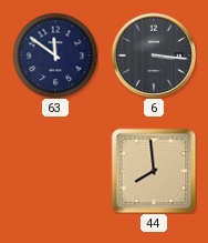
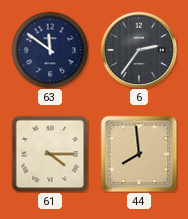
6: 3:16 -> 2:36 (139, 50)
61: none -> 4:15 (50, 154)
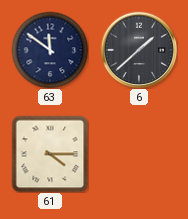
6: 2:36 -> 1:38 (139, 50)
44: 7:59 -> none (139, 154)
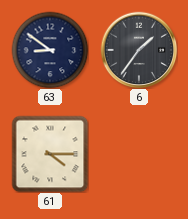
63: 11:51 -> 8:51 (50, 50)
6: 1:38 -> 1:36 (139, 50)
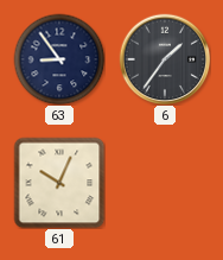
63: 8:51 -> 8:54 (59, 59)
61: 4:15 -> 10:04 (59, 183)
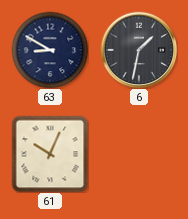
63: 8:54 -> 8:50 (50, 50)
6: 1:36 -> 1:32 (139, 50)
